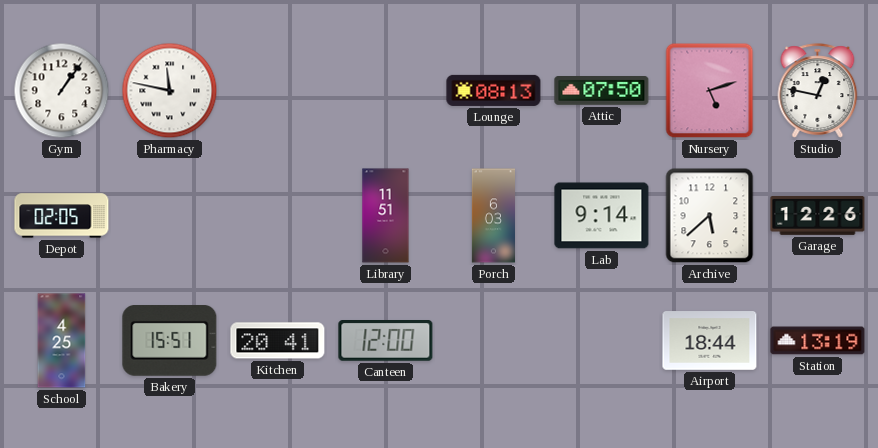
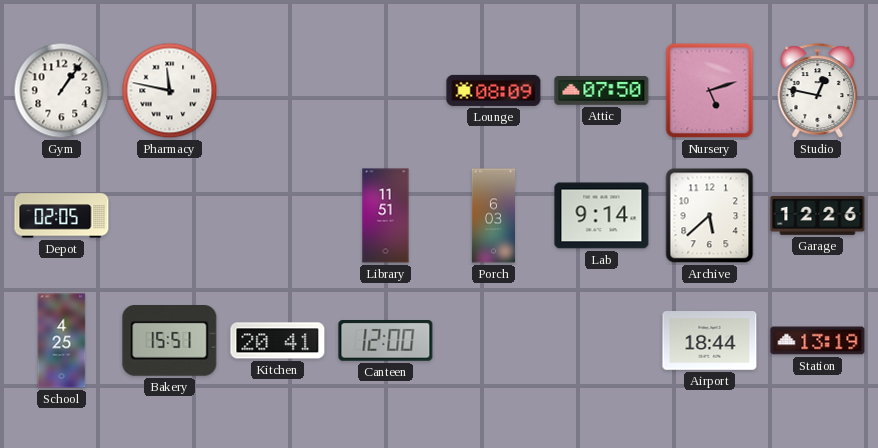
Lounge: 08:13 -> 08:09 (494, 90)
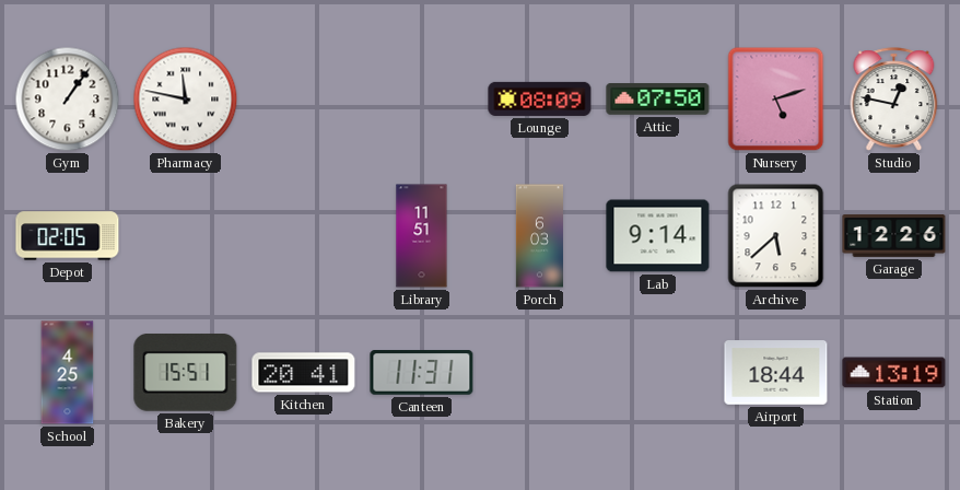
Canteen: 12:00 -> 11:31 (422, 373)
